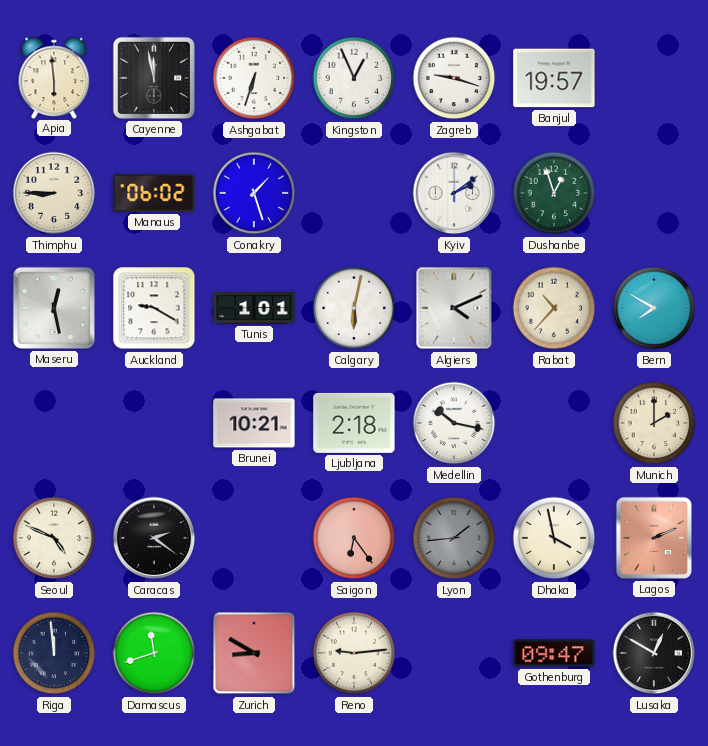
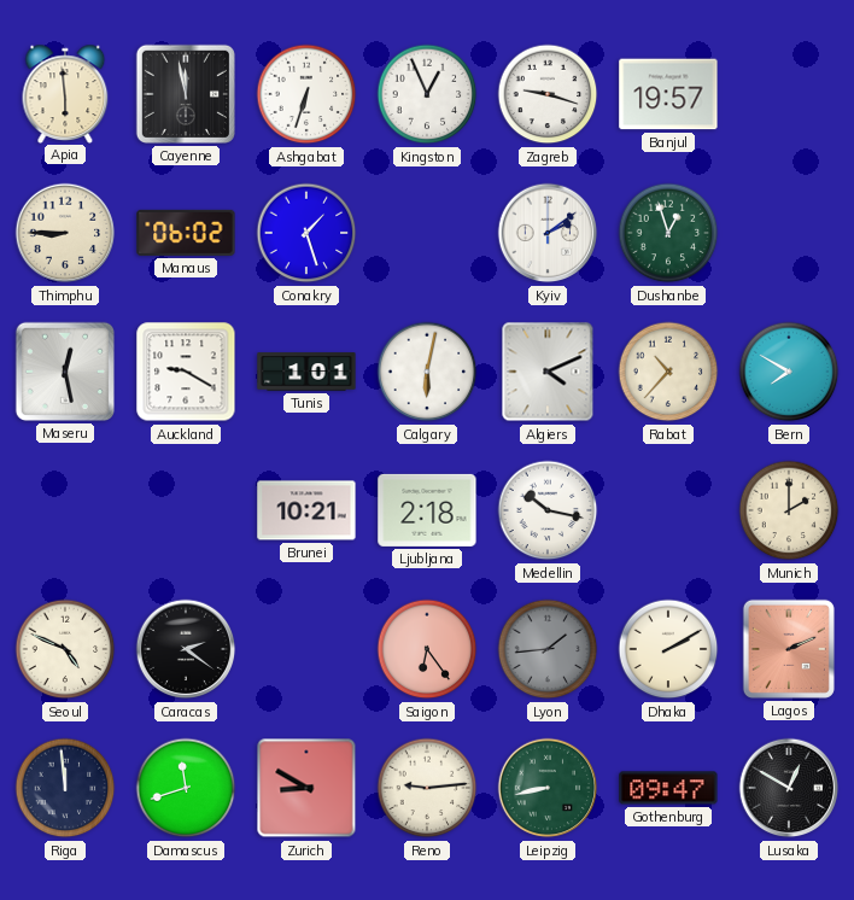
Dhaka: 3:58 -> 2:10 (668, 649)
Leipzig: none -> 8:43 (548, 788)
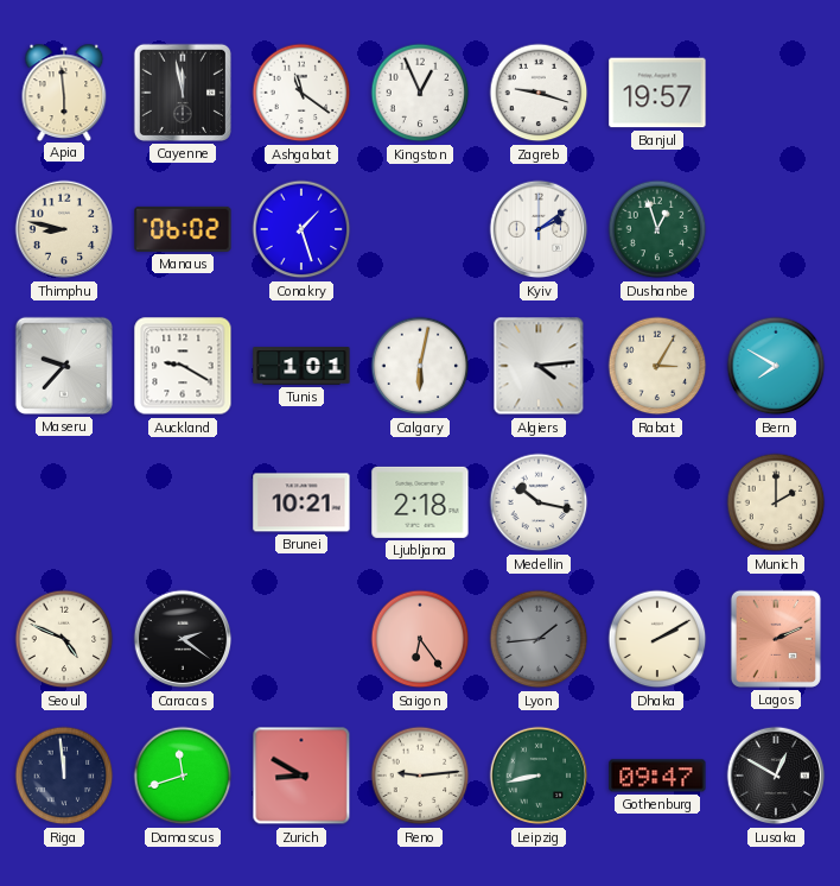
Ashgabat: 6:33 -> 11:21 (301, 93)
Thimphu: 8:45 -> 8:47 (64, 229)
Maseru: 12:28 -> 9:37 (64, 366)
Algiers: 4:11 -> 4:14 (539, 366)
Rabat: 10:37 -> 3:05 (657, 366)
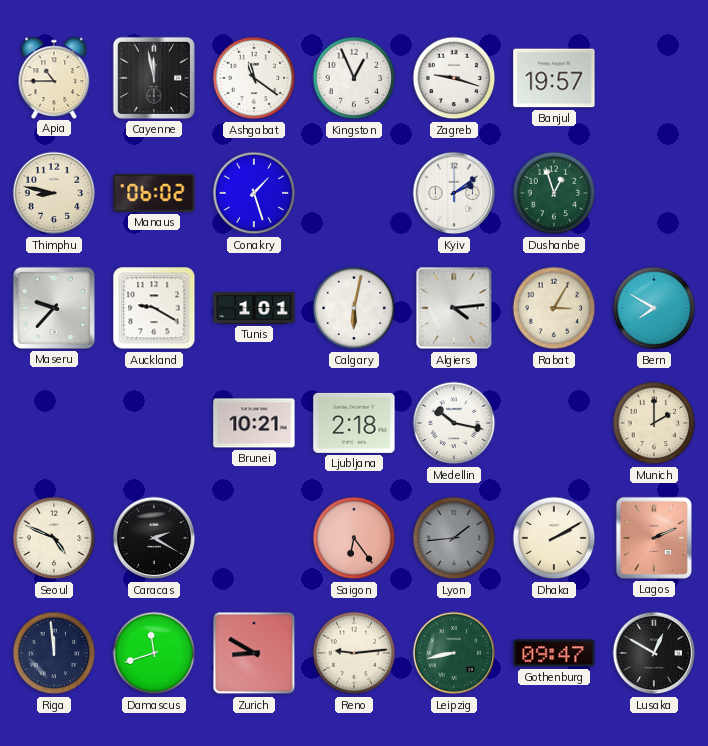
Apia: 5:59 -> 10:45 (54, 77)
Caracas: 2:21 -> 2:20 (154, 538)
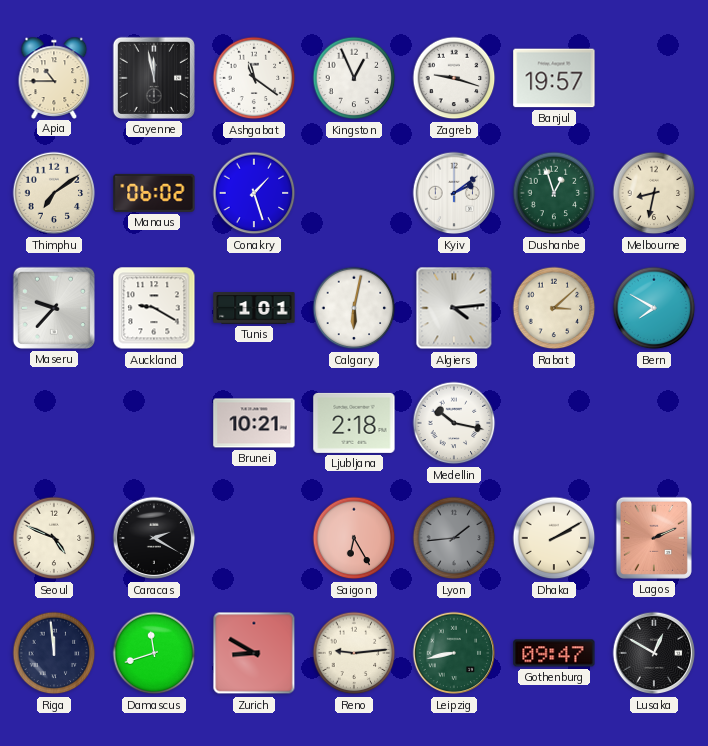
Thimphu: 8:47 -> 7:09 (54, 193)
Melbourne: none -> 8:32 (654, 193)
Rabat: 3:05 -> 3:08 (554, 308)
Munich: 2:00 -> none (654, 423)
Saigon: 6:24 -> 6:25 (354, 538)
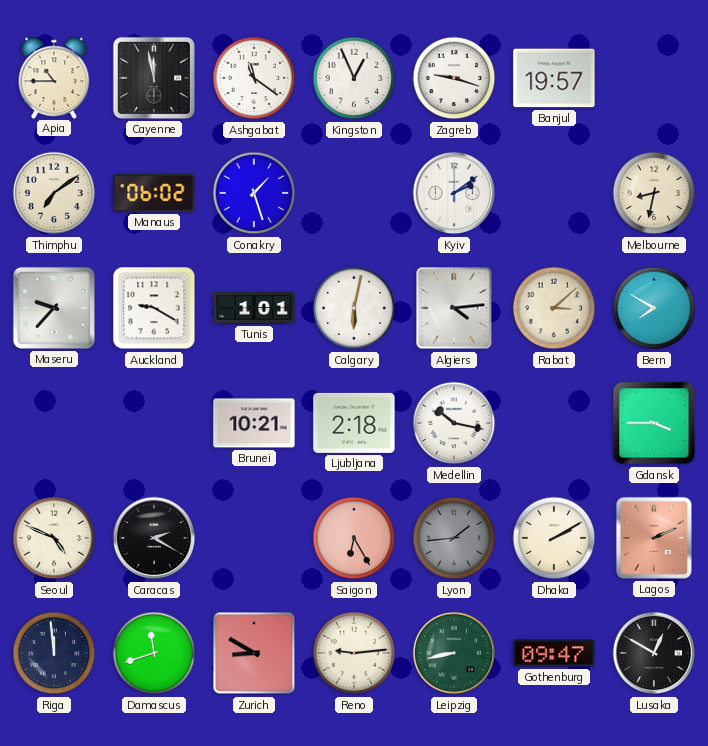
Dushanbe: 12:57 -> none (554, 193)
Gdansk: none -> 3:45 (654, 423)
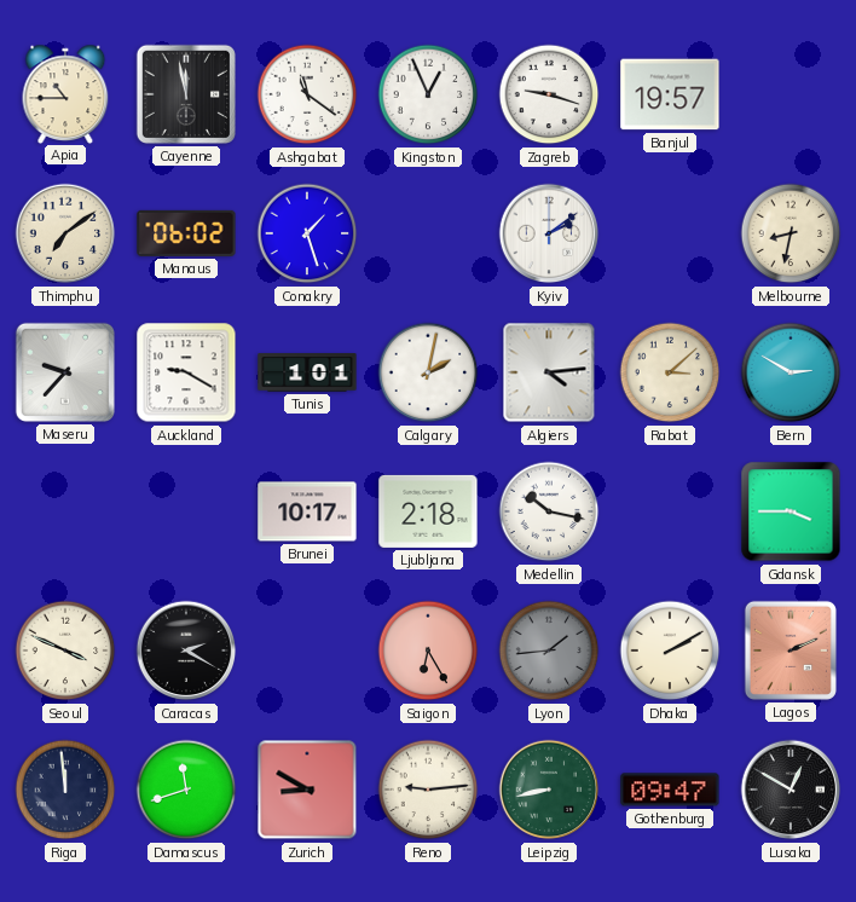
Calgary: 6:02 -> 2:02 (428, 372)
Bern: 7:50 -> 2:50 (791, 372)
Brunei: 10:21 -> 10:17 (307, 511)
Seoul: 4:49 -> 3:49 (65, 651)
